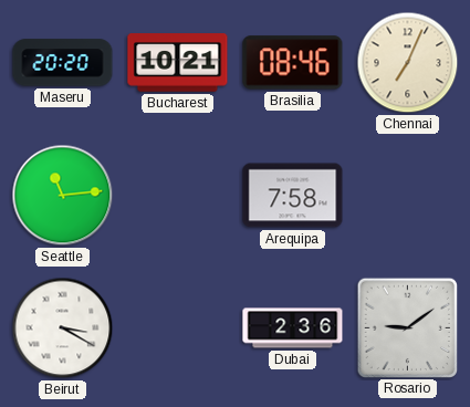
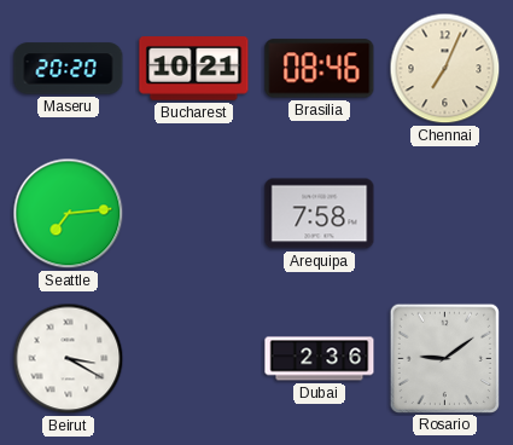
Seattle: 11:14 -> 7:14 (69, 214)
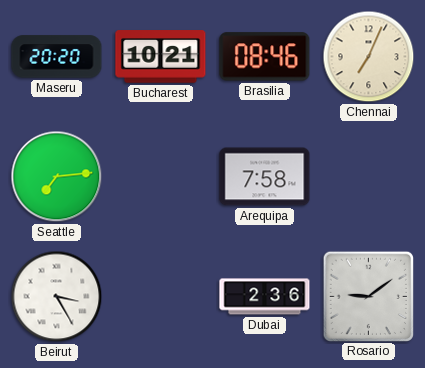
Beirut: 3:20 -> 3:25 (57, 297)
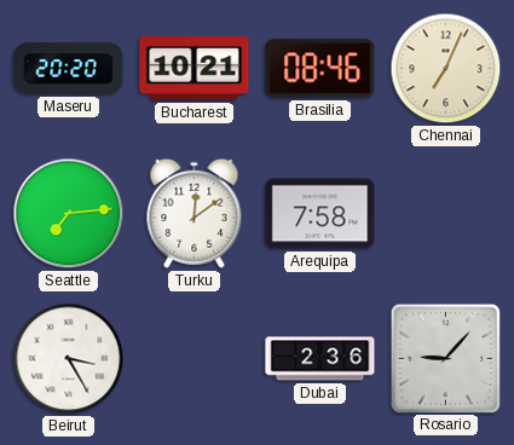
Turku: none -> 12:09 (195, 213)
Rosario: 9:09 -> 9:07 (445, 358)
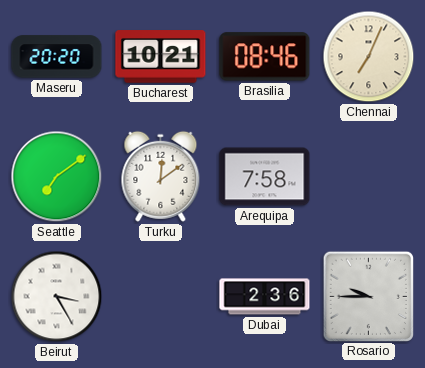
Seattle: 7:14 -> 7:09 (57, 177)
Rosario: 9:07 -> 9:45 (368, 296)
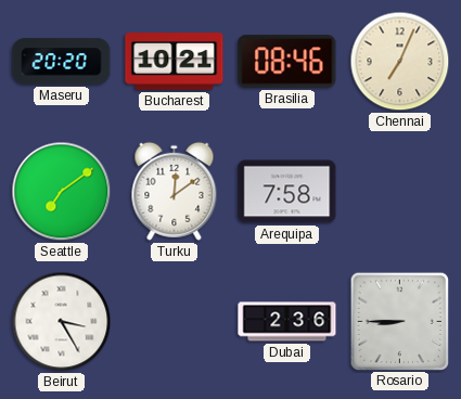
Rosario: 9:45 -> 8:45 (399, 321)
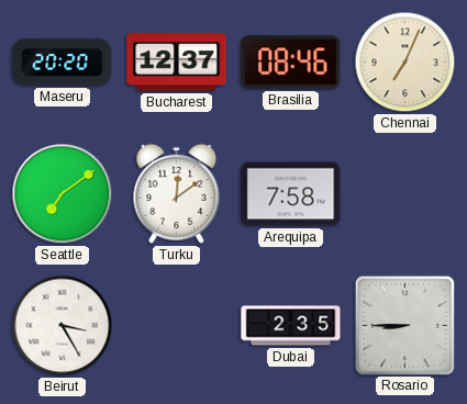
Bucharest: 10:21 -> 12:37 (177, 63)
Dubai: 2:36 -> 2:35 (291, 326)
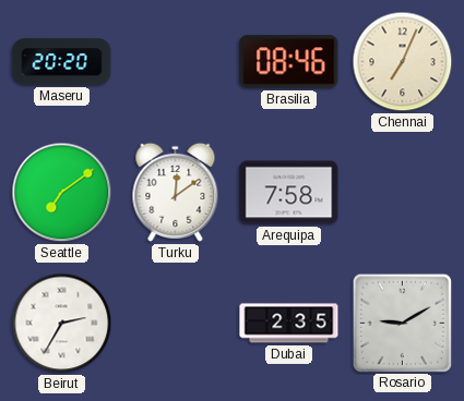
Bucharest: 12:37 -> none (177, 63)
Beirut: 3:25 -> 2:35 (62, 324)
Rosario: 8:45 -> 9:10 (402, 323)
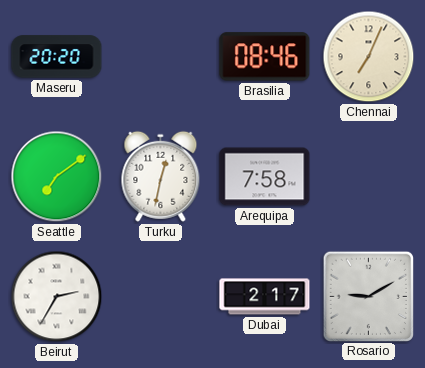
Turku: 12:09 -> 12:32 (161, 176)
Dubai: 2:35 -> 2:17 (265, 297)
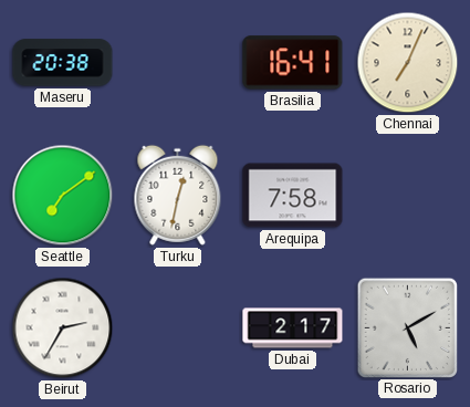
Maseru: 20:20 -> 20:38 (63, 63)
Brasilia: 08:46 -> 16:41 (293, 63)
Rosario: 9:10 -> 5:10 (407, 327)
